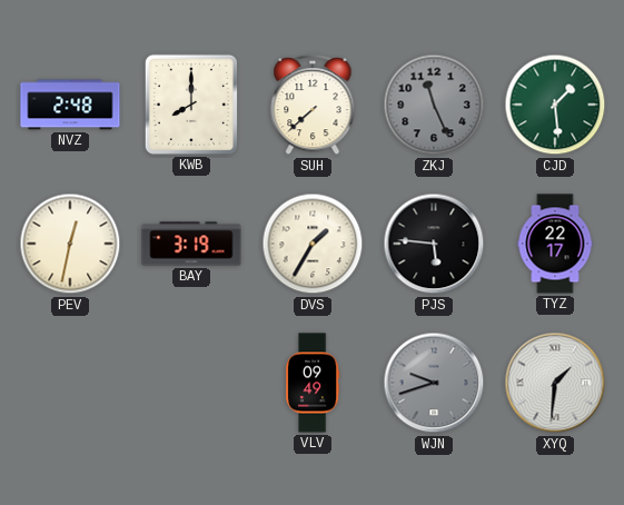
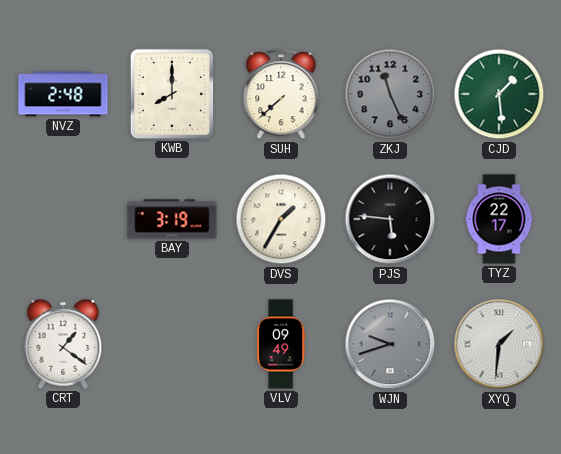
PEV: 12:32 -> none (70, 244)
CRT: none -> 1:21 (63, 344)
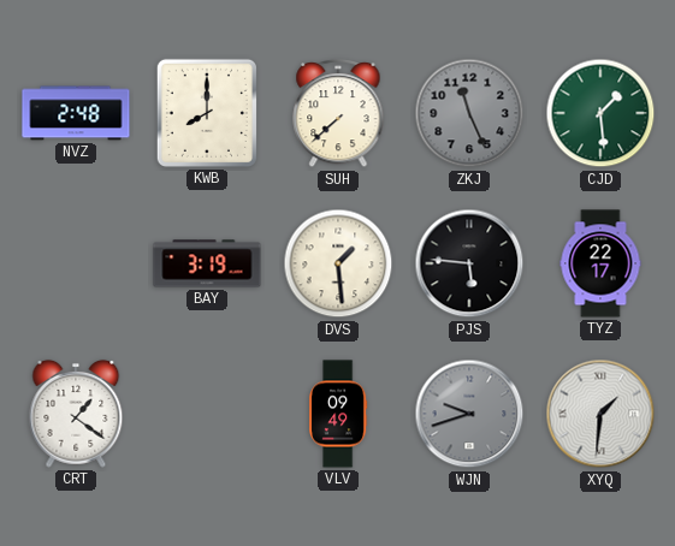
DVS: 1:35 -> 1:29 (338, 263)
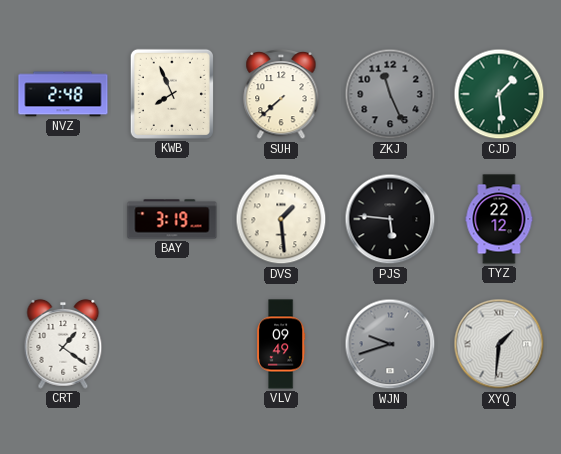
KWB: 8:00 -> 7:56 (172, 94)
TYZ: 22:17 -> 22:12 (499, 219)
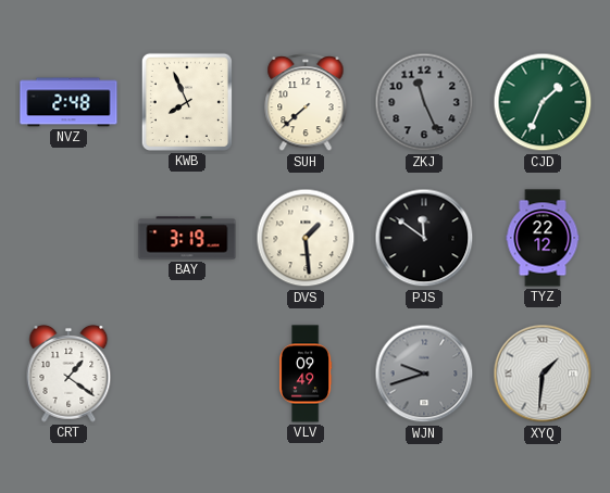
CJD: 1:29 -> 1:34 (543, 102)
PJS: 5:46 -> 11:51 (424, 238)
